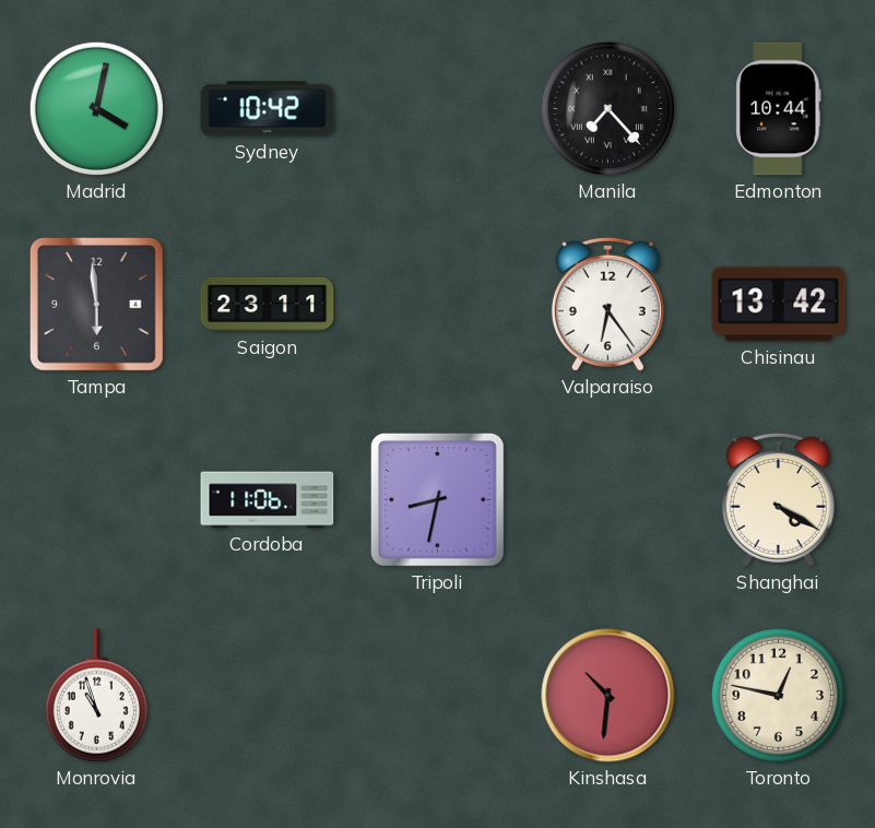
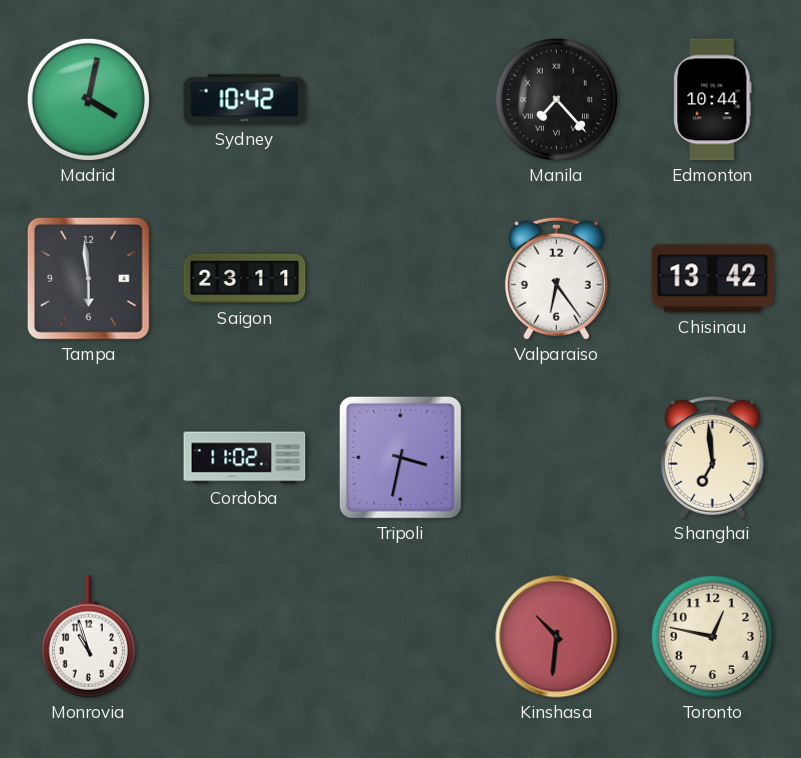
Cordoba: 11:06 -> 11:02 (245, 458)
Tripoli: 8:32 -> 3:32 (400, 457)
Shanghai: 4:20 -> 6:59 (712, 457)
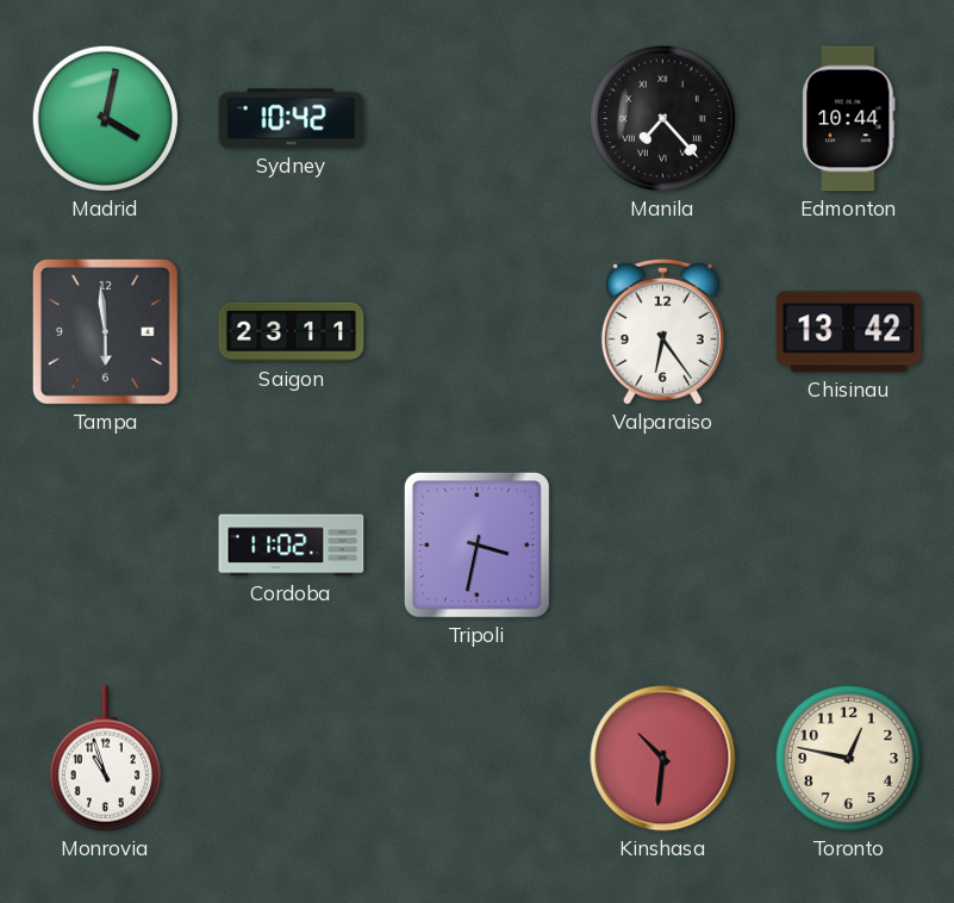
Shanghai: 6:59 -> none (712, 457)
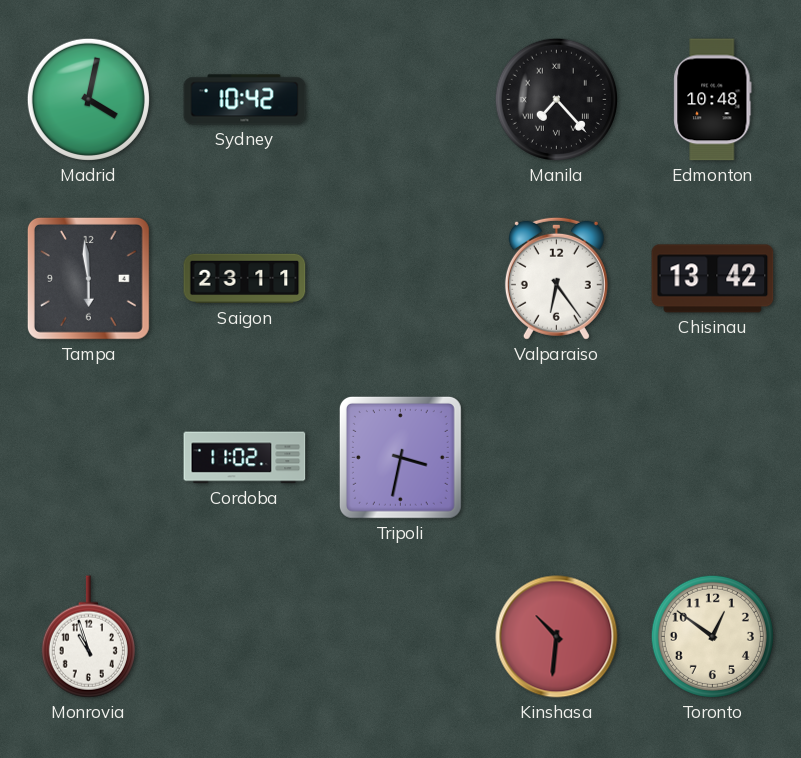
Edmonton: 10:44 -> 10:48 (713, 100)
Toronto: 12:47 -> 12:51 (712, 636)
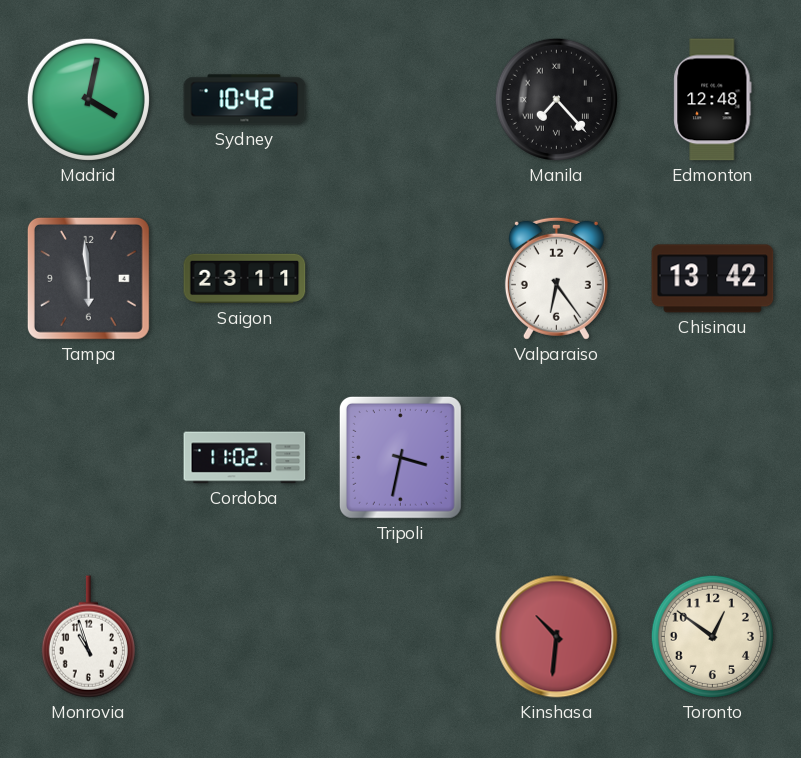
Edmonton: 10:48 -> 12:48 (713, 100)
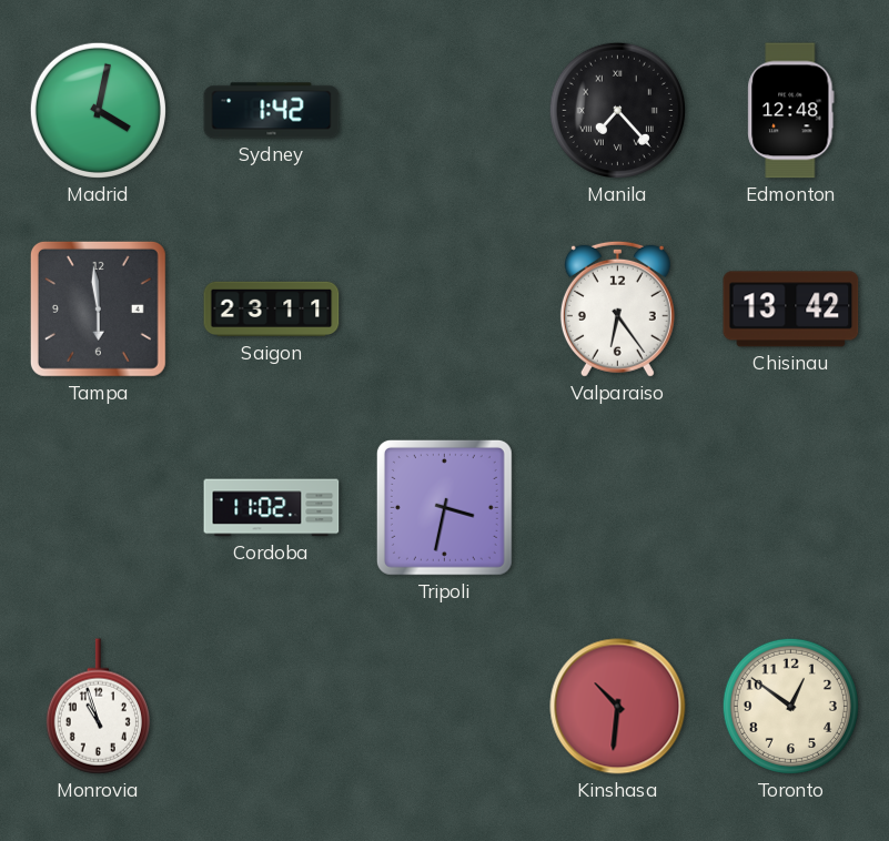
Sydney: 10:42 -> 1:42 (272, 111)
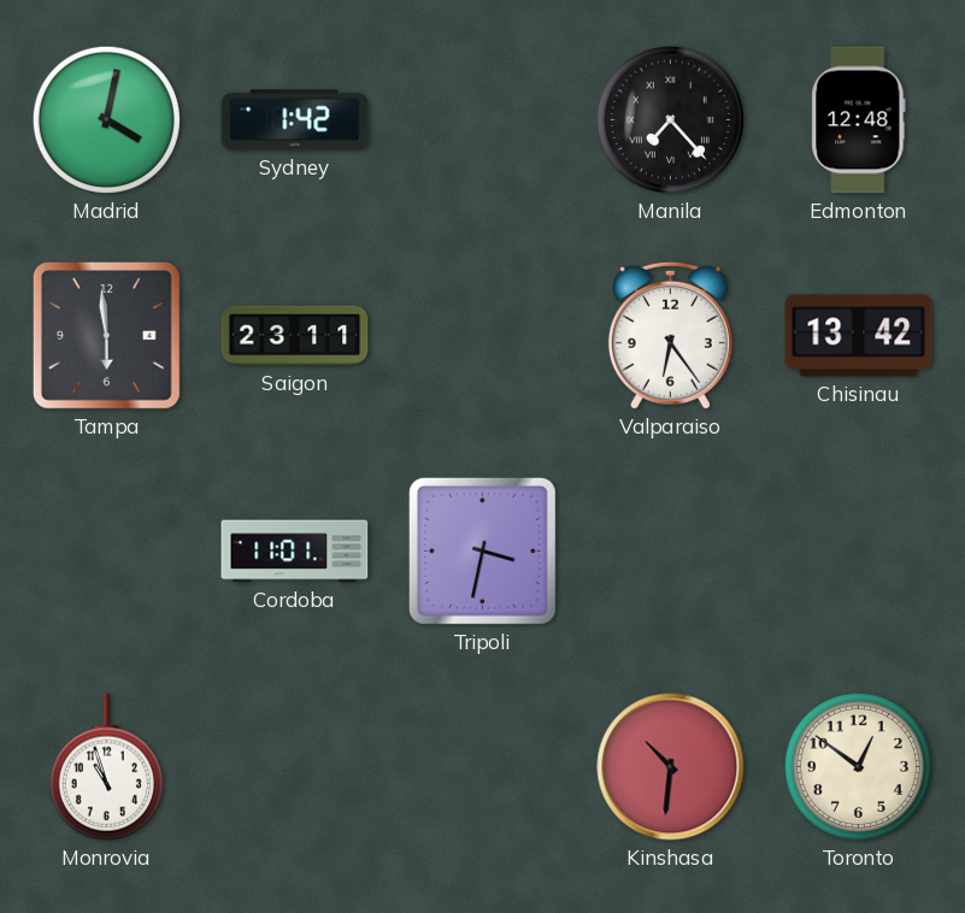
Cordoba: 11:02 -> 11:01 (295, 552)
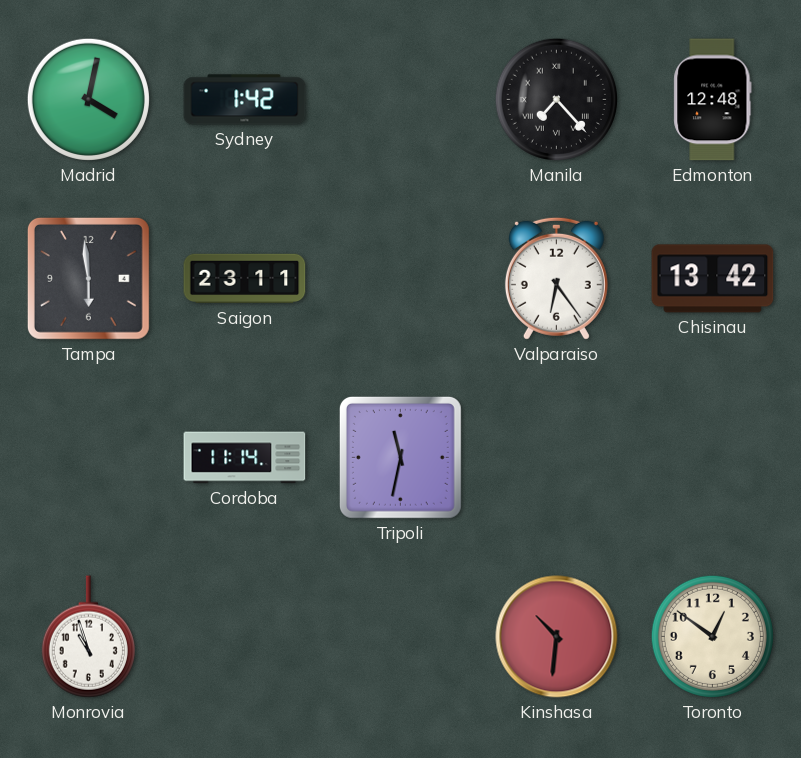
Cordoba: 11:01 -> 11:14 (245, 458)
Tripoli: 3:32 -> 11:32 (400, 457)
